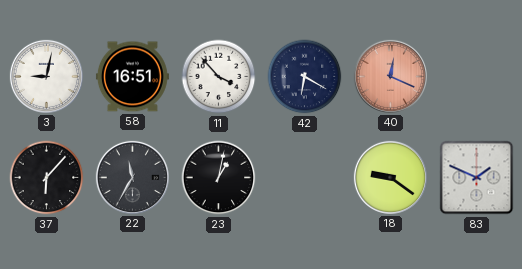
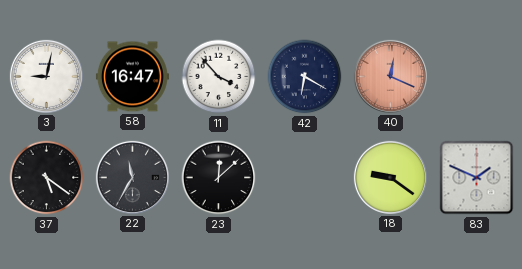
58: 16:51 -> 16:47 (132, 77)
37: 6:07 -> 5:21 (47, 178)
23: 1:02 -> 12:08 (219, 178)
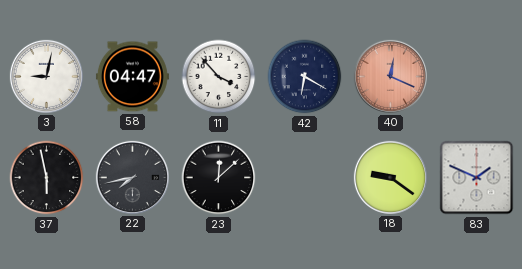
58: 16:47 -> 04:47 (132, 77)
37: 5:21 -> 5:58 (47, 178)
22: 11:35 -> 7:43 (132, 177)
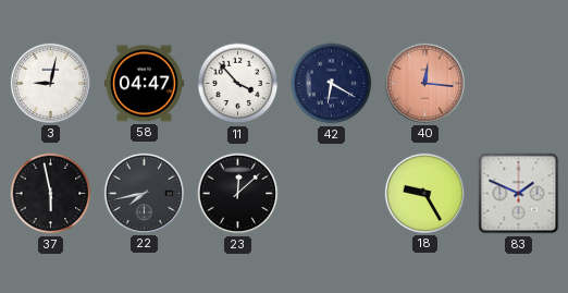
40: 12:19 -> 12:16 (424, 83)
18: 9:21 -> 9:25 (424, 193)
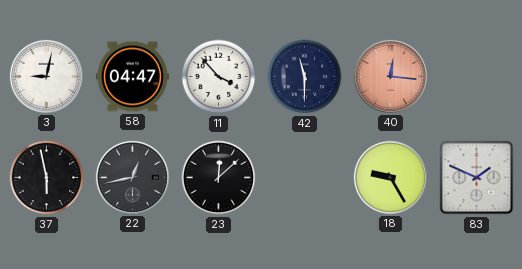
42: 6:20 -> 11:30 (305, 77)
22: 7:43 -> 12:43 (132, 177)
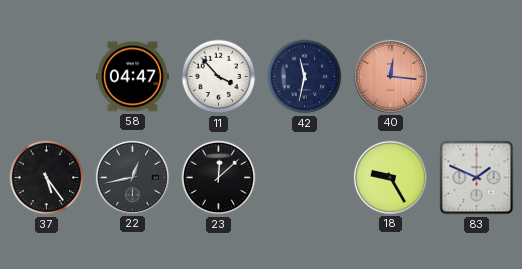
3: 9:02 -> none (46, 76)
42: 11:30 -> 11:32 (305, 77)
37: 5:58 -> 5:24 (47, 178)
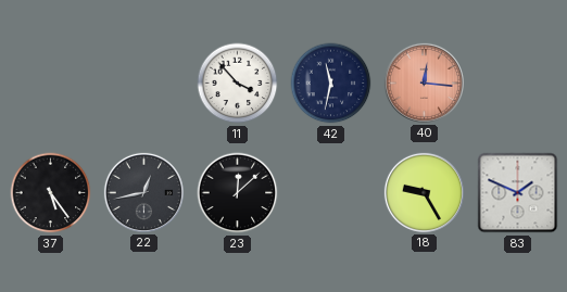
58: 04:47 -> none (132, 77)
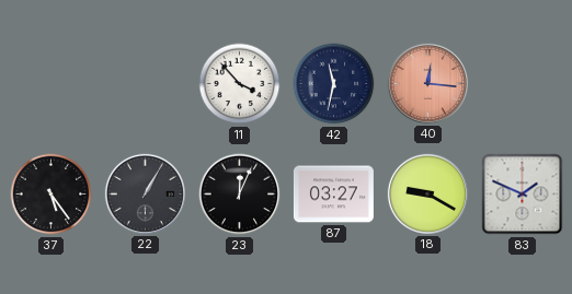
22: 12:43 -> 1:05 (145, 193)
23: 12:08 -> 12:04 (240, 195)
87: none -> 03:27 (333, 195)
18: 9:25 -> 9:20 (427, 193)
